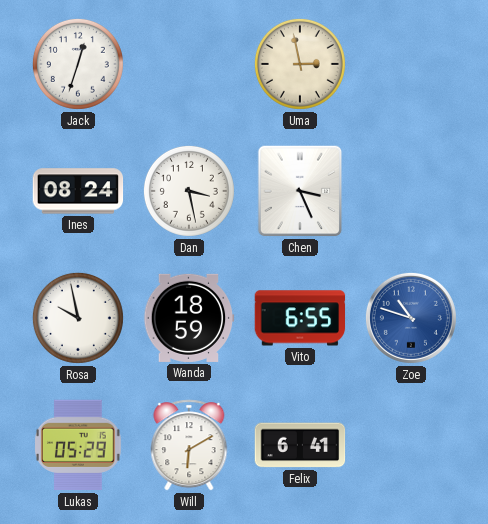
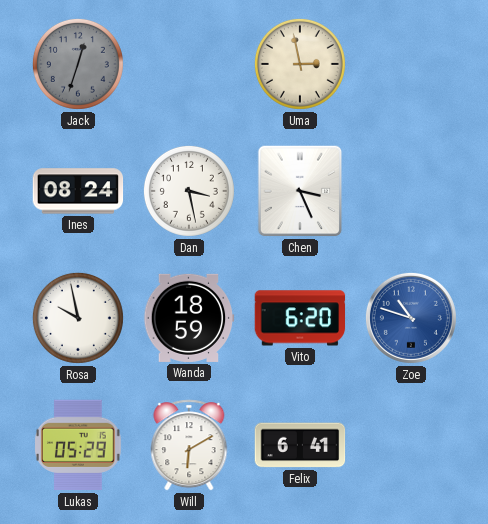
Jack dial: white -> grey (78, 64)
Vito: 6:55 -> 6:20 (300, 318)
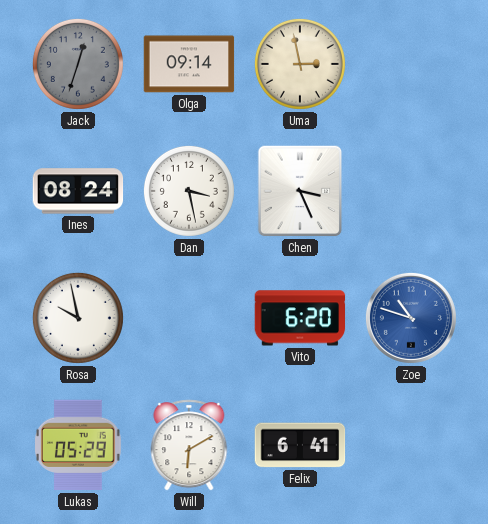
Olga: none -> 09:14 (189, 64)
Wanda: 18:59 -> none (189, 318)
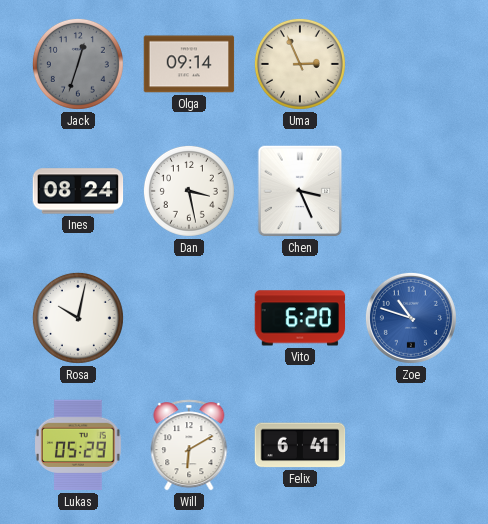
Uma: 2:58 -> 2:56 (300, 64)
Rosa: 9:58 -> 10:02 (78, 318)
